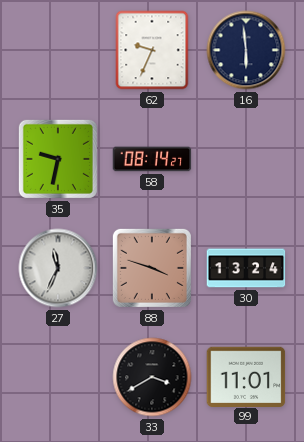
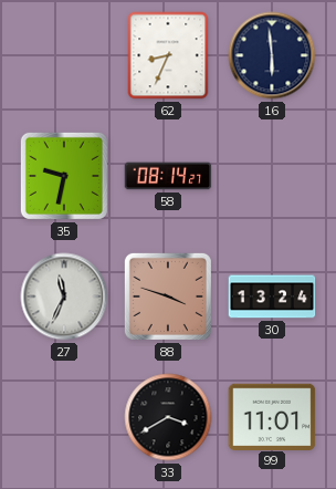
62: 9:34 -> 8:34 (168, 55)
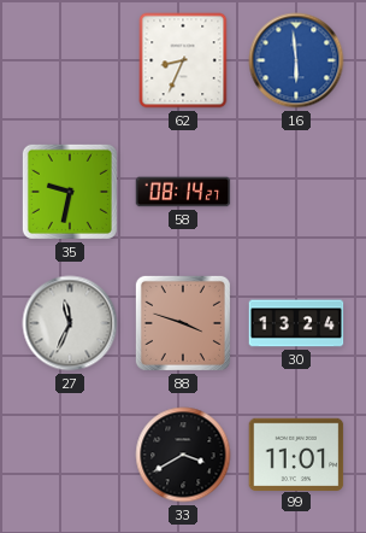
16 dial: navy -> blue (296, 60)
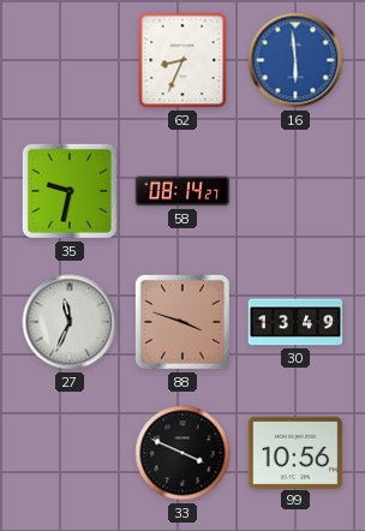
30: 13:24 -> 13:49 (295, 322)
33: 3:40 -> 3:49 (182, 453)
99: 11:01 -> 10:56 (295, 452)
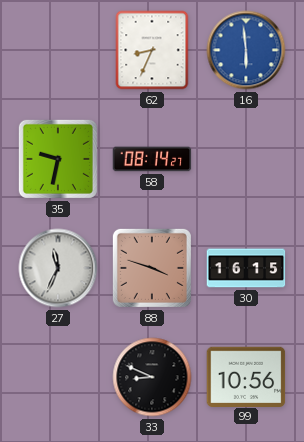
30: 13:49 -> 16:15 (246, 268)
33: 3:49 -> 8:49 (152, 377)
